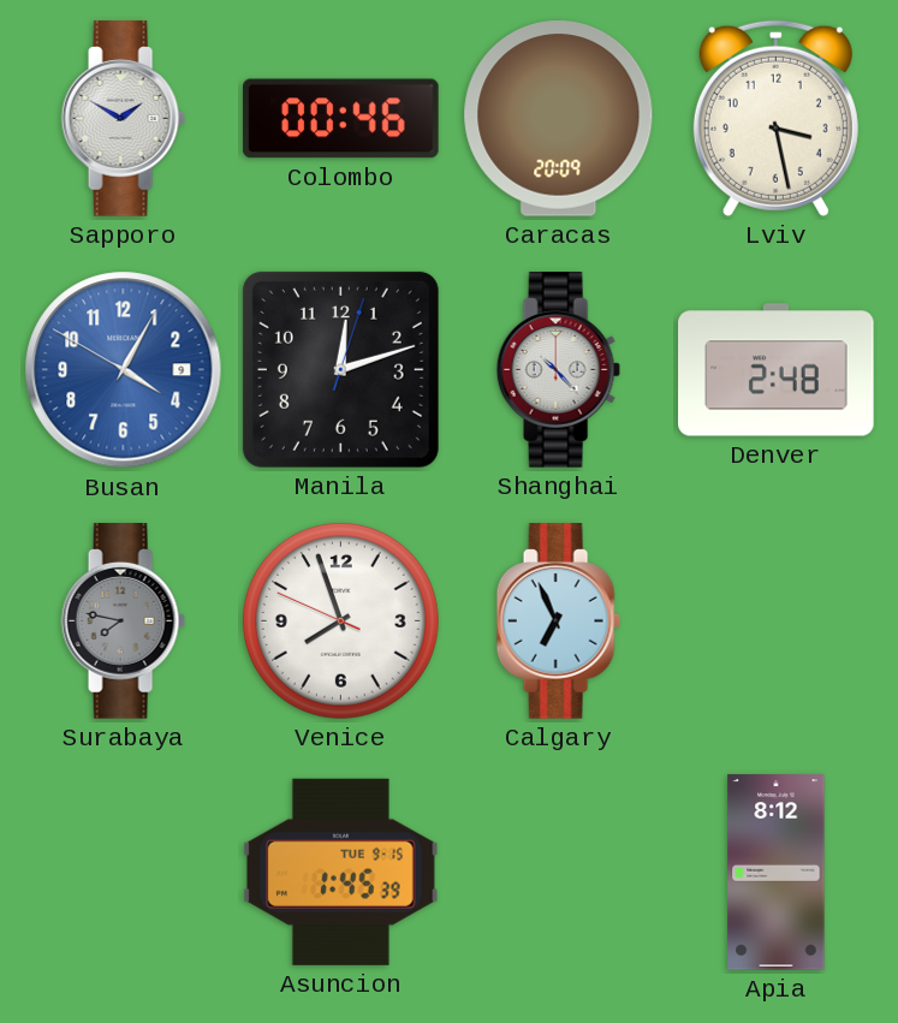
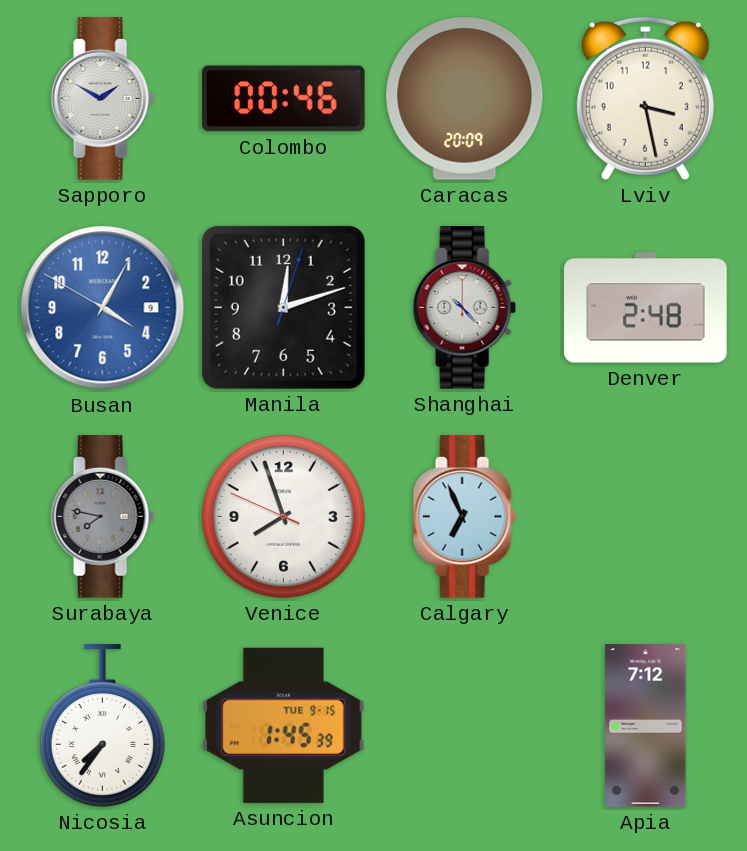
Nicosia: none -> 7:36 (102, 726)
Apia: 8:12 -> 7:12 (646, 726)
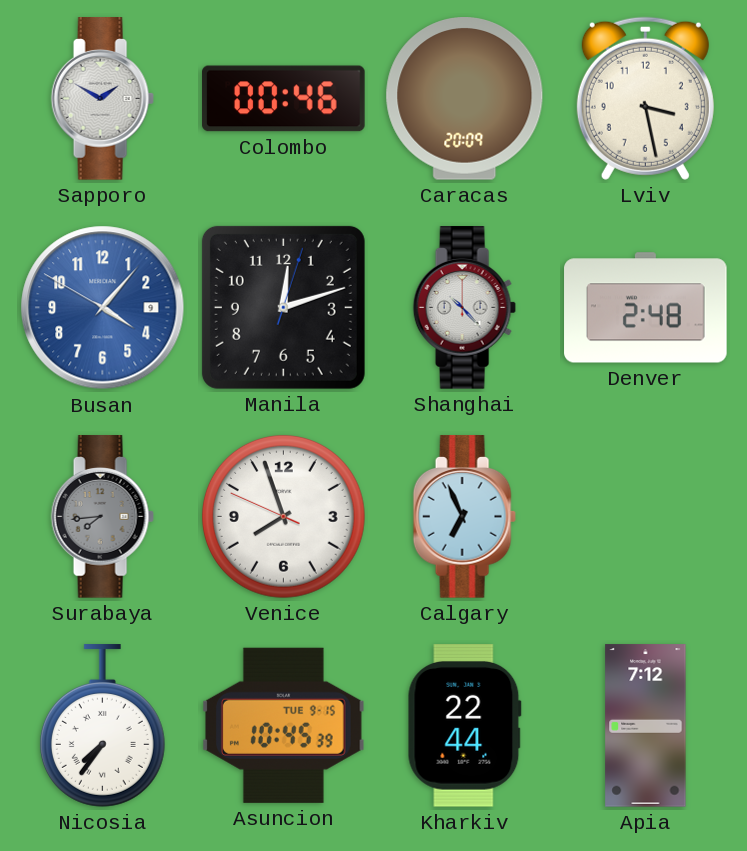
Busan: 4:04 -> 4:06 (103, 308)
Surabaya: 7:47 -> 7:44 (102, 517)
Asuncion: 1:45 -> 10:45 (284, 725)
Kharkiv: none -> 22:44 (464, 726)
